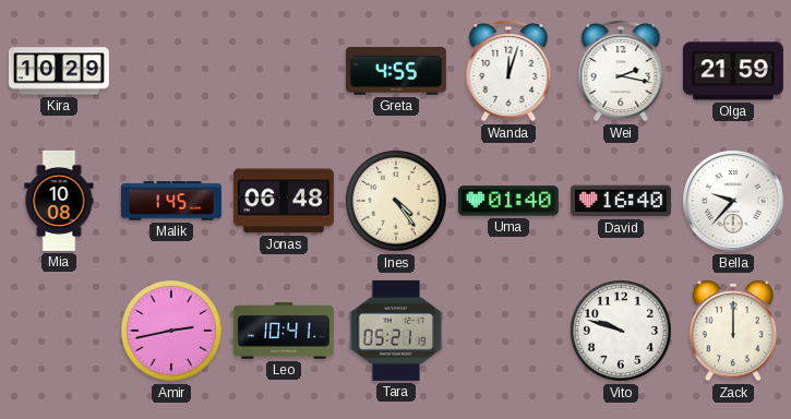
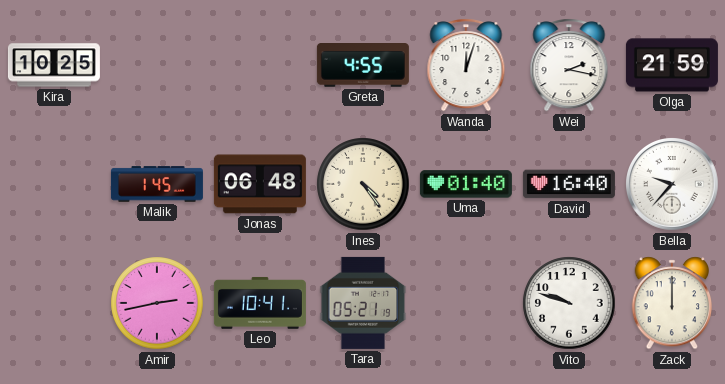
Kira: 10:29 -> 10:25 (54, 65)
Mia: 10:08 -> none (59, 201)
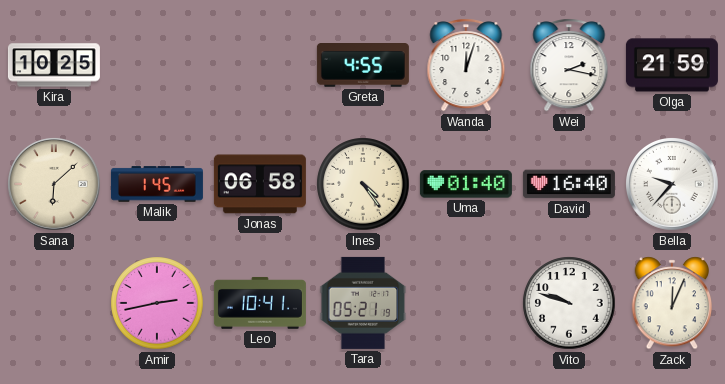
Sana: none -> 6:08 (54, 184)
Jonas: 06:48 -> 06:58 (260, 184)
Zack: 12:00 -> 12:04 (672, 303)
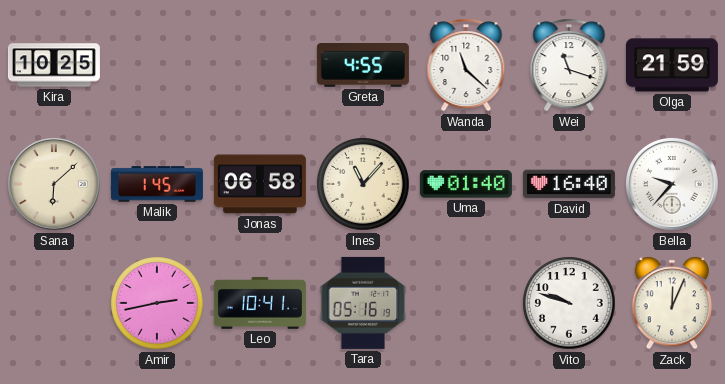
Wanda: 12:03 -> 11:22 (466, 65)
Wei: 2:17 -> 11:18 (569, 65)
Ines: 4:24 -> 11:07 (363, 184)
Tara: 05:21 -> 05:16 (363, 303)
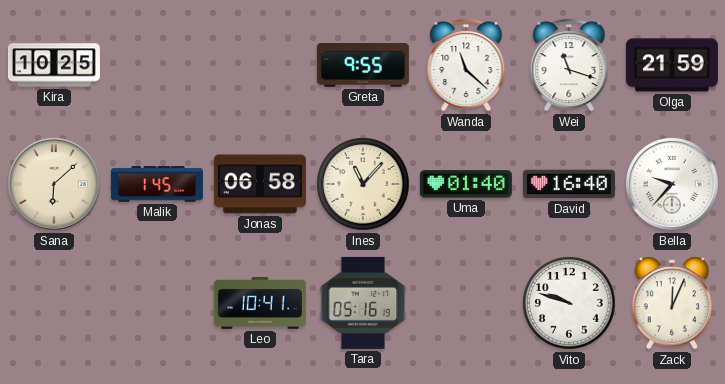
Greta: 4:55 -> 9:55 (363, 65)
Amir: 2:43 -> none (157, 303)
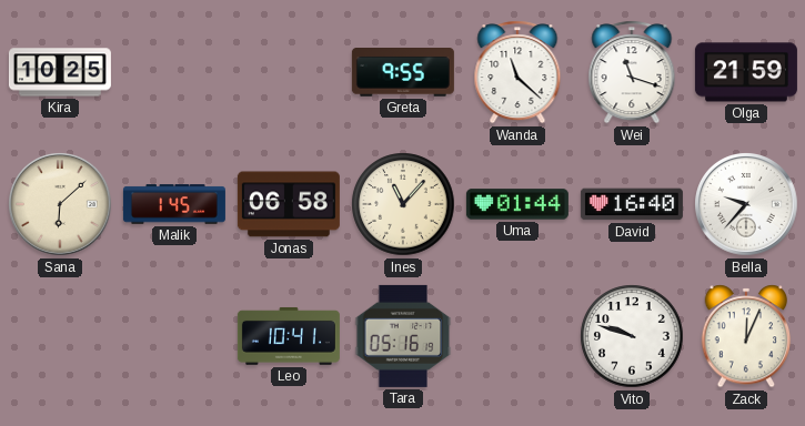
Uma: 01:40 -> 01:44 (517, 204)
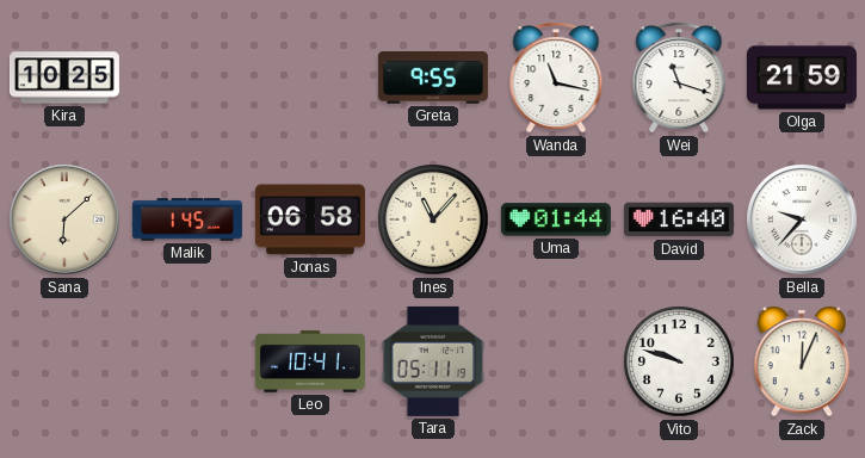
Wanda: 11:22 -> 11:17 (556, 78)
Tara: 05:16 -> 05:11 (433, 361)
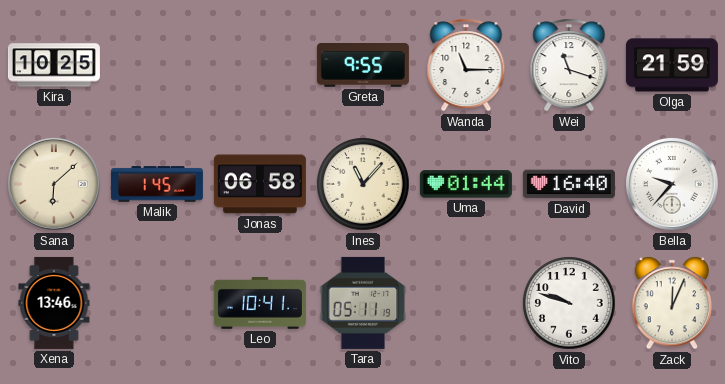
Wanda: 11:17 -> 11:15 (466, 65)
Xena: none -> 13:46 (54, 303)
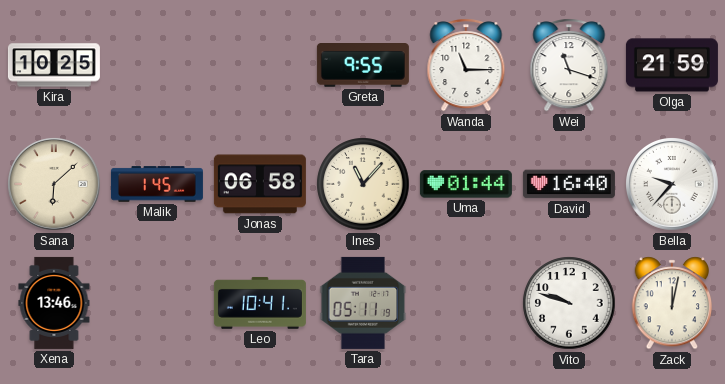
Zack: 12:04 -> 12:02 (672, 303)
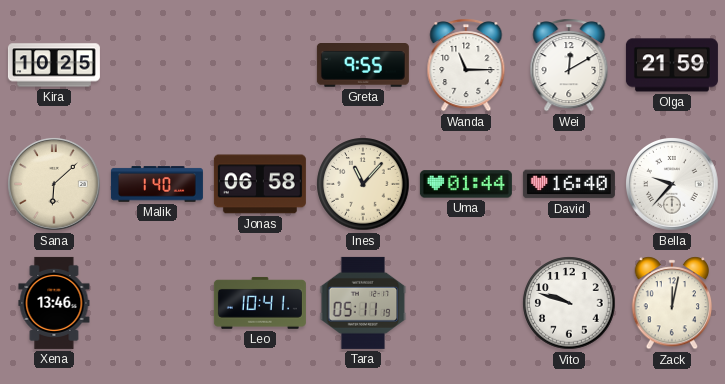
Wei: 11:18 -> 12:10 (569, 65)
Malik: 1:45 -> 1:40 (157, 184)
